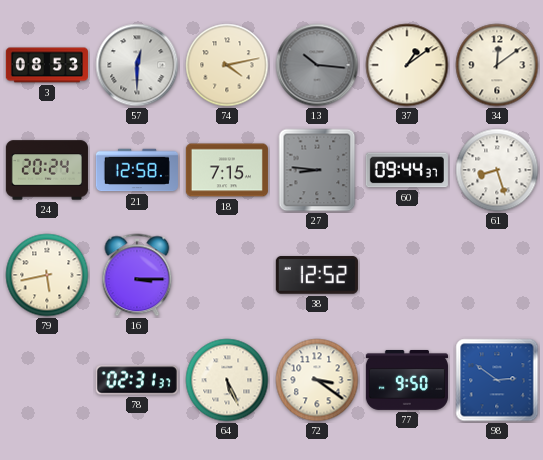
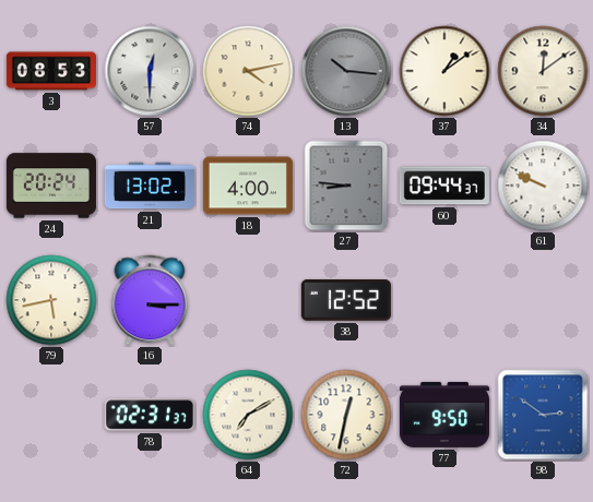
21: 12:58 -> 13:02 (150, 186)
18: 7:15 -> 4:00 (248, 186)
61: 8:27 -> 9:49 (543, 186)
64: 5:26 -> 7:10 (248, 415)
72: 3:21 -> 12:32 (346, 415)
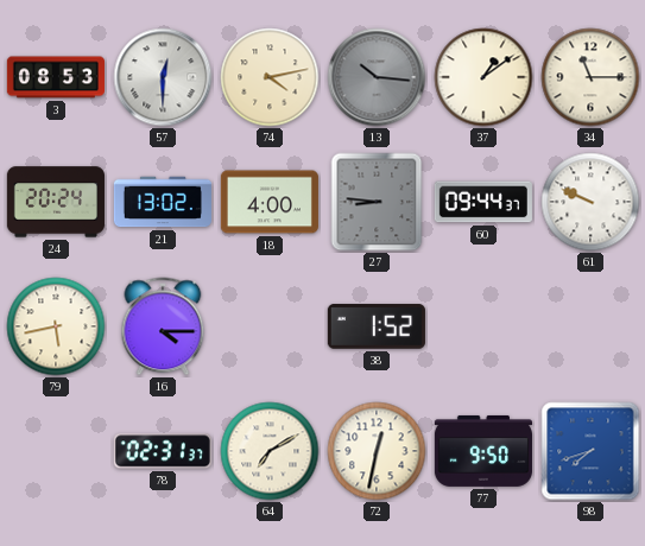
34: 12:09 -> 11:15 (590, 77)
16: 3:15 -> 4:15 (163, 326)
38: 12:52 -> 1:52 (377, 326)
98: 2:51 -> 7:42 (590, 451)
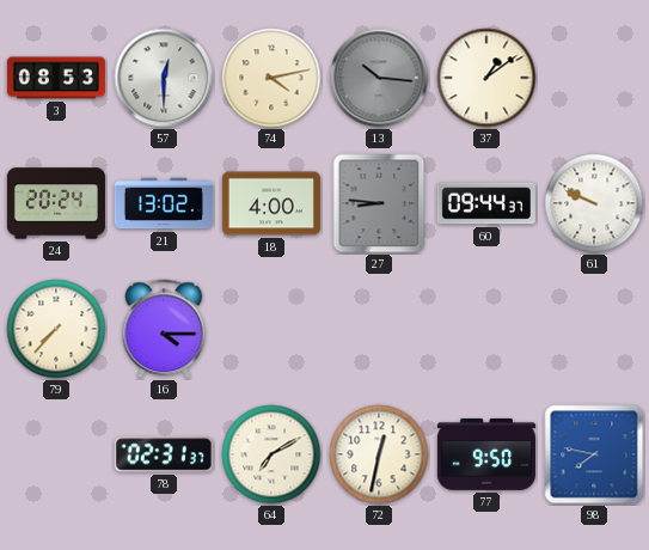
34: 11:15 -> none (590, 77)
79: 5:43 -> 7:37 (56, 329)
38: 1:52 -> none (377, 326)
98: 7:42 -> 7:47 (594, 454)
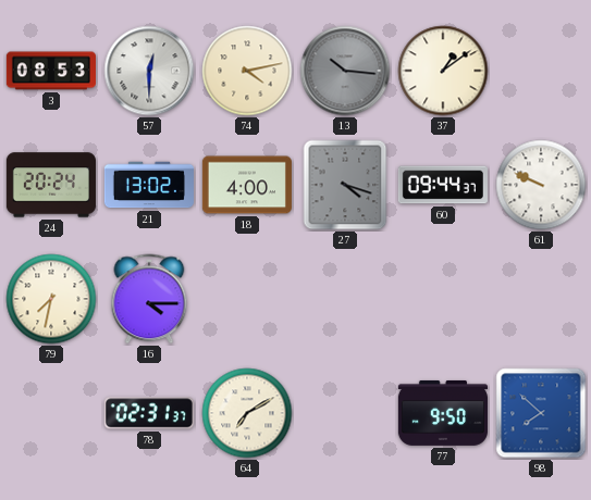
27: 8:46 -> 4:18 (345, 185)
79: 7:37 -> 7:32 (51, 299)
72: 12:32 -> none (379, 454)
98: 7:47 -> 7:52 (541, 413)
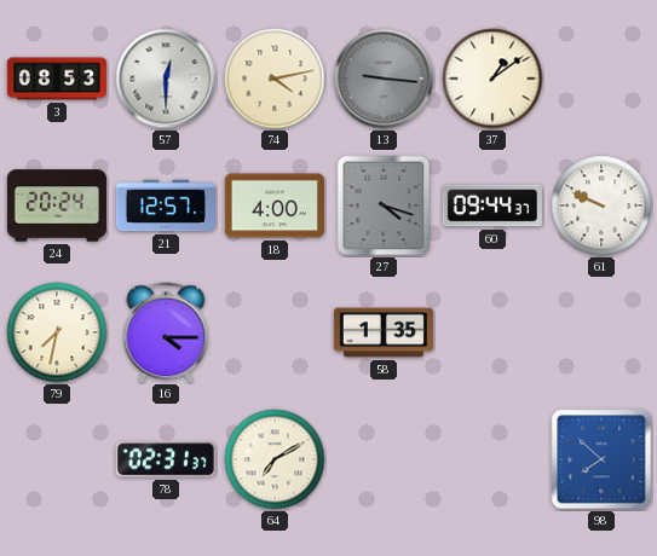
13: 10:16 -> 9:16 (384, 79)
21: 13:02 -> 12:57 (166, 205)
58: none -> 1:35 (384, 332)
77: 9:50 -> none (443, 413)
